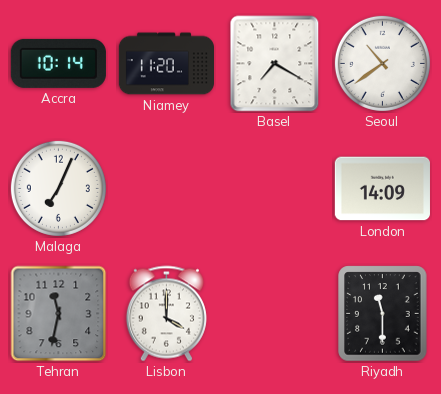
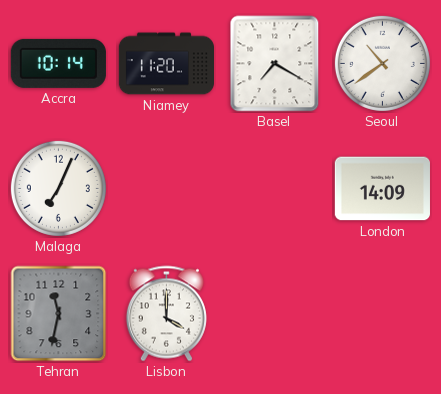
Riyadh: 11:30 -> none (383, 314)
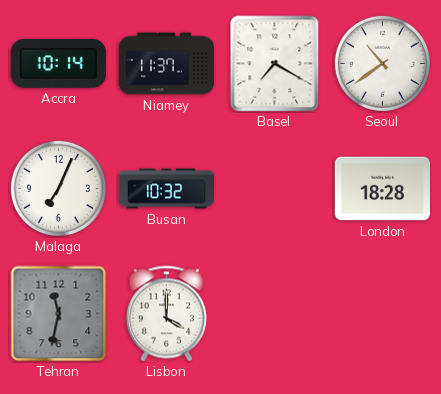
Niamey: 11:20 -> 11:37 (166, 64)
Busan: none -> 10:32 (166, 189)
London: 14:09 -> 18:28 (382, 189)
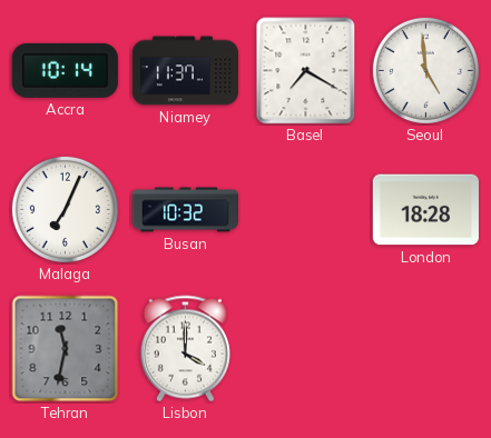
Seoul: 10:39 -> 4:59 (425, 70)
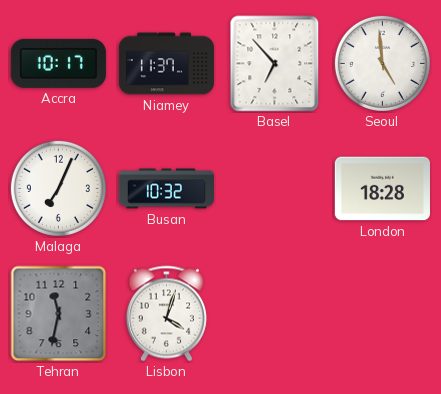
Accra: 10:14 -> 10:17 (58, 63)
Basel: 7:20 -> 6:53 (275, 64)
Lisbon: 4:00 -> 4:03 (166, 314)
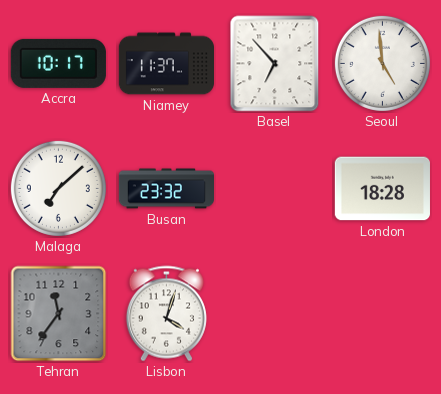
Malaga: 7:04 -> 7:08 (58, 188)
Busan: 10:32 -> 23:32 (166, 189)
Tehran: 11:32 -> 11:36 (59, 314)
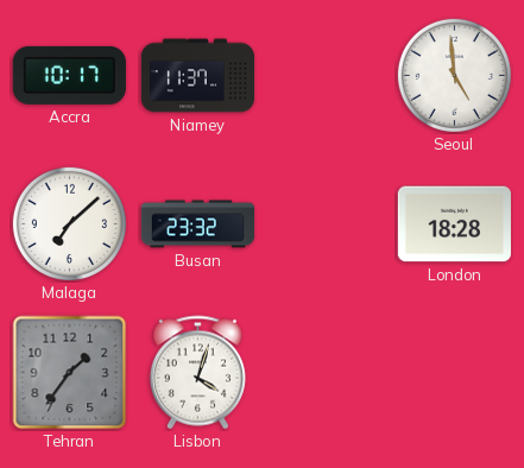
Basel: 6:53 -> none (275, 64)
Tehran: 11:36 -> 1:36 (70, 373)
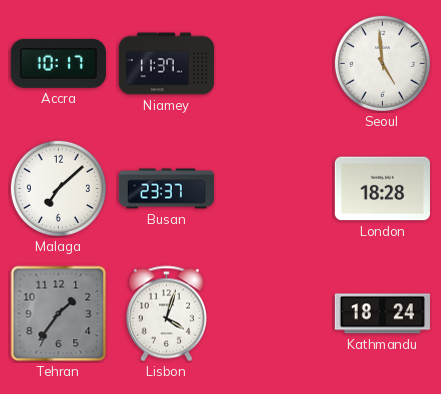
Busan: 23:32 -> 23:37 (166, 189)
Kathmandu: none -> 18:24 (382, 314)
